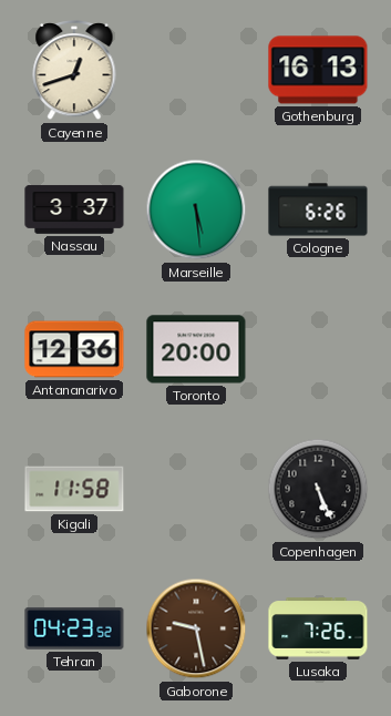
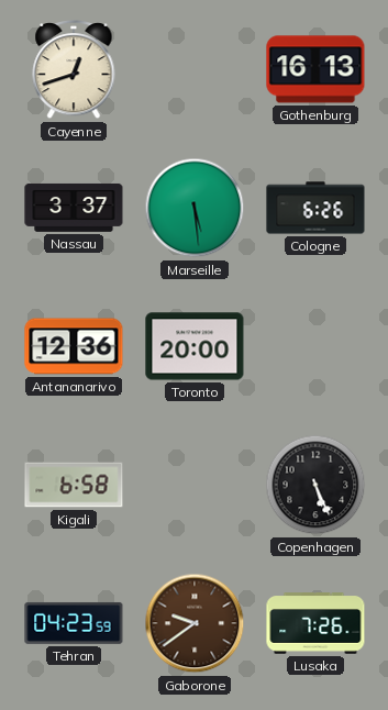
Kigali: 11:58 -> 6:58 (74, 485)
Tehran: 04:23:52 -> 04:23:59 (74, 623)
Gaborone: 9:28 -> 9:39 (195, 623)
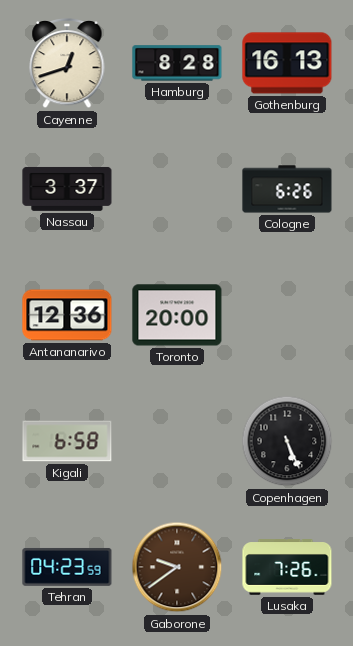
Hamburg: none -> 8:28 (177, 63)
Marseille: 5:29 -> none (195, 208)
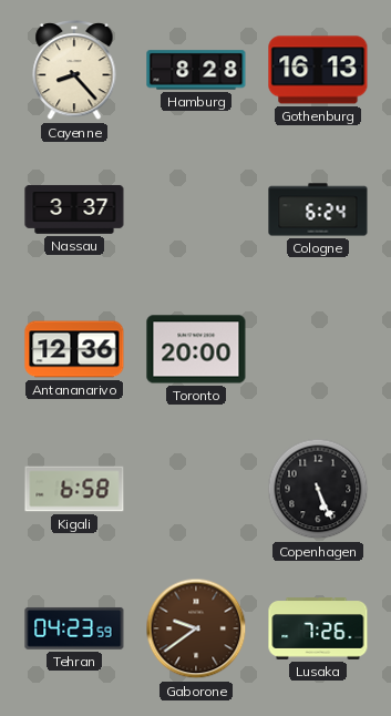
Cayenne: 12:42 -> 8:23 (74, 71)
Cologne: 6:26 -> 6:24 (318, 209)
